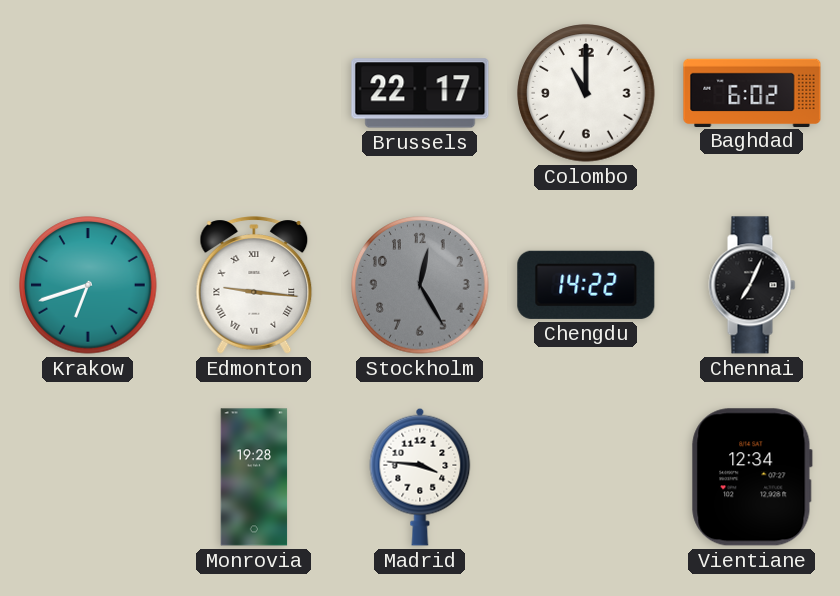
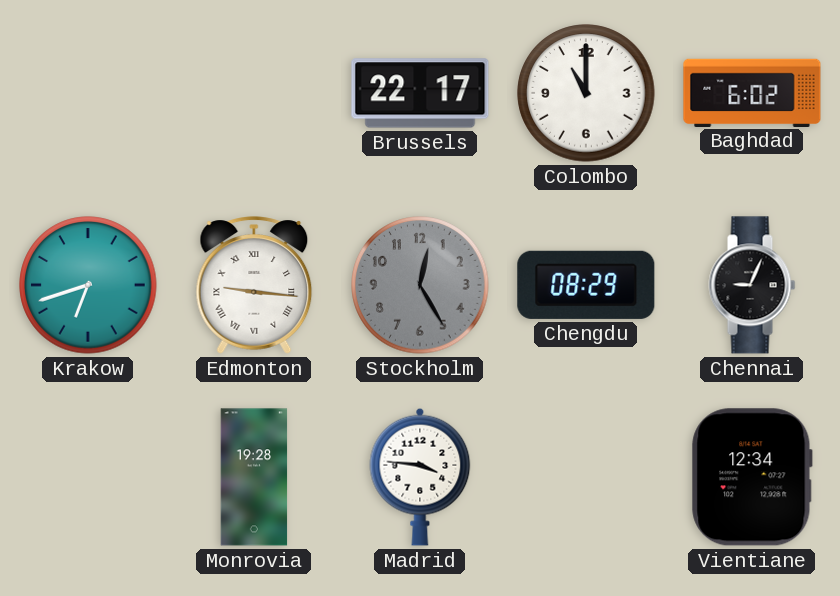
Chengdu: 14:22 -> 08:29 (586, 285)
Chennai: 7:04 -> 9:04 (752, 285)
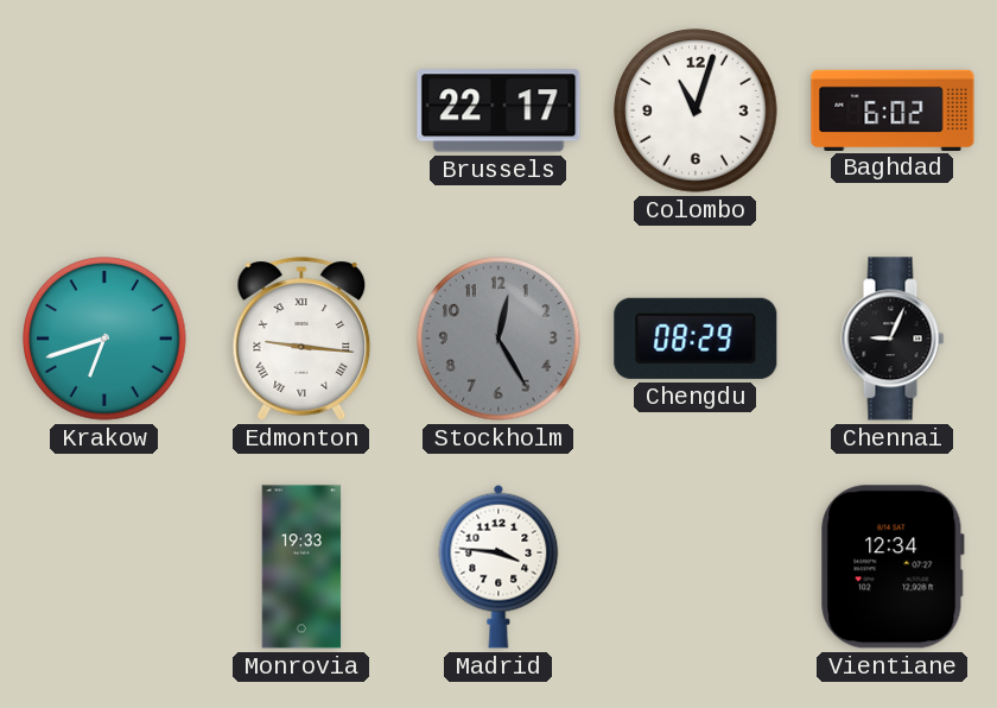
Colombo: 11:00 -> 11:03 (696, 110)
Monrovia: 19:28 -> 19:33 (301, 567)
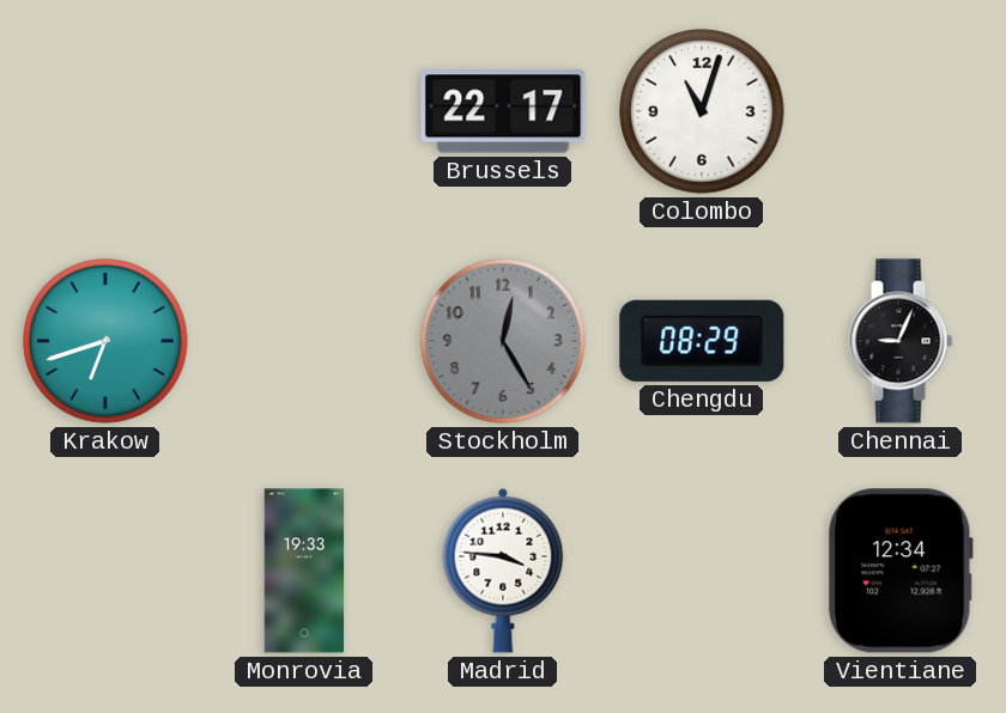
Baghdad: 6:02 -> none (893, 109)
Edmonton: 9:16 -> none (301, 339)
